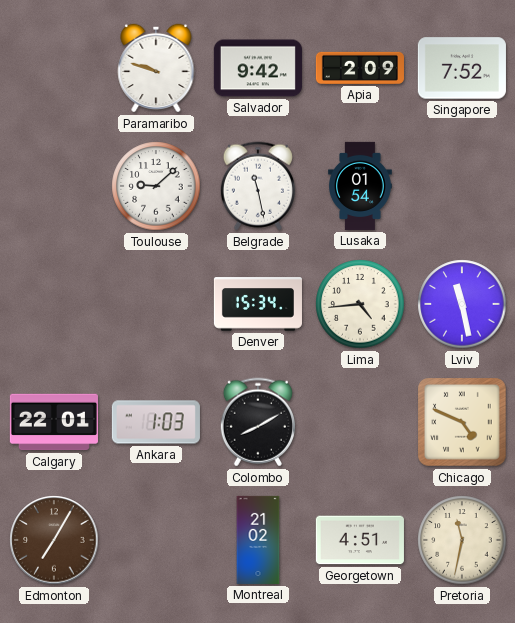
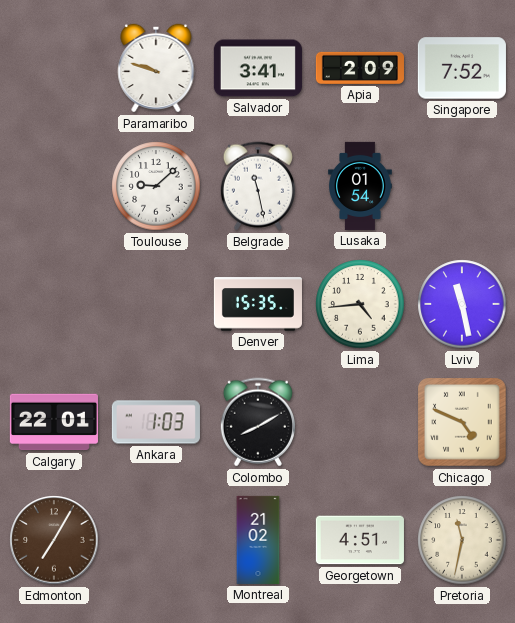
Salvador: 9:42 -> 3:41 (258, 68)
Denver: 15:34 -> 15:35 (258, 304)
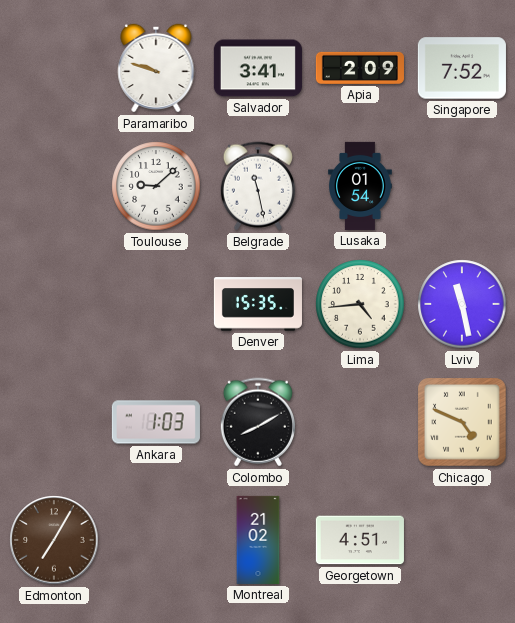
Calgary: 22:01 -> none (54, 422)
Pretoria: 11:32 -> none (462, 540)
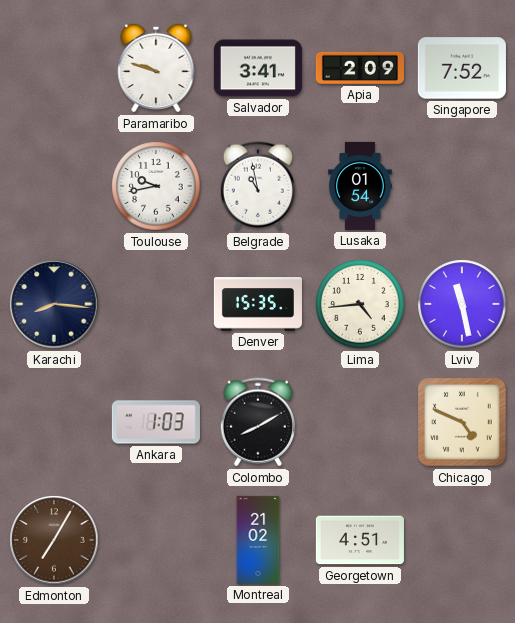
Toulouse: 9:08 -> 9:43 (156, 186)
Belgrade: 11:28 -> 10:58 (258, 186)
Karachi: none -> 8:16 (54, 304)
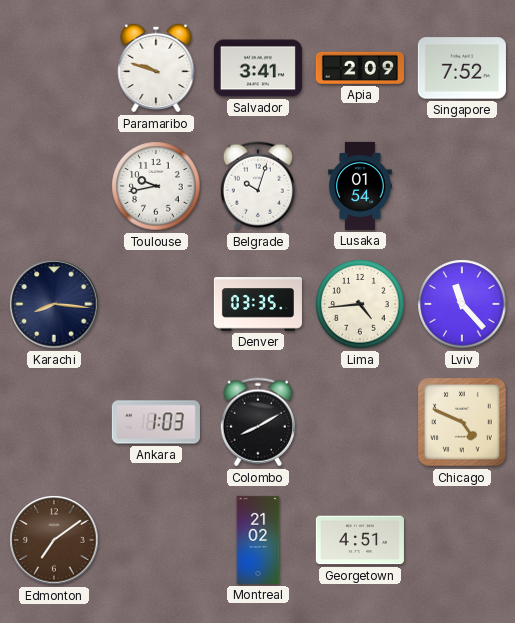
Belgrade: 10:58 -> 10:03 (258, 186)
Denver: 15:35 -> 03:35 (258, 304)
Lviv: 11:28 -> 11:23 (462, 304)
Edmonton: 7:05 -> 7:09 (54, 540)
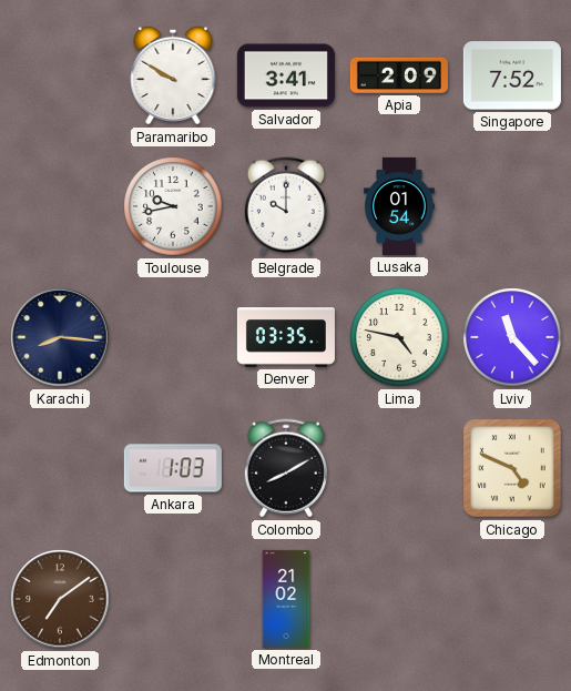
Paramaribo: 9:48 -> 9:50 (173, 75)
Belgrade: 10:03 -> 10:00 (286, 206)
Lima: 4:44 -> 4:47 (399, 337)
Georgetown: 4:51 -> none (360, 540)
